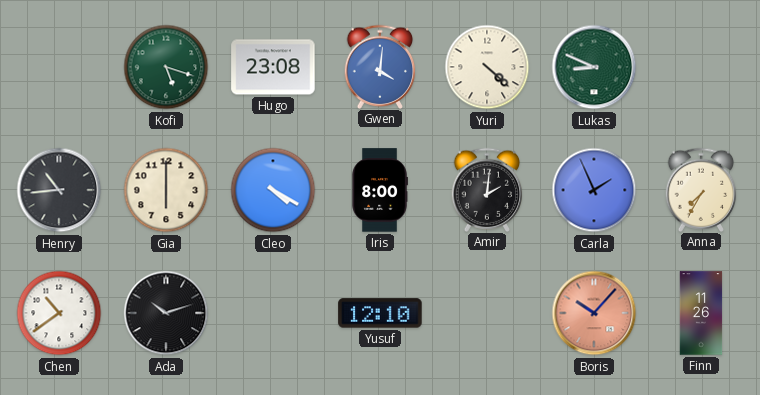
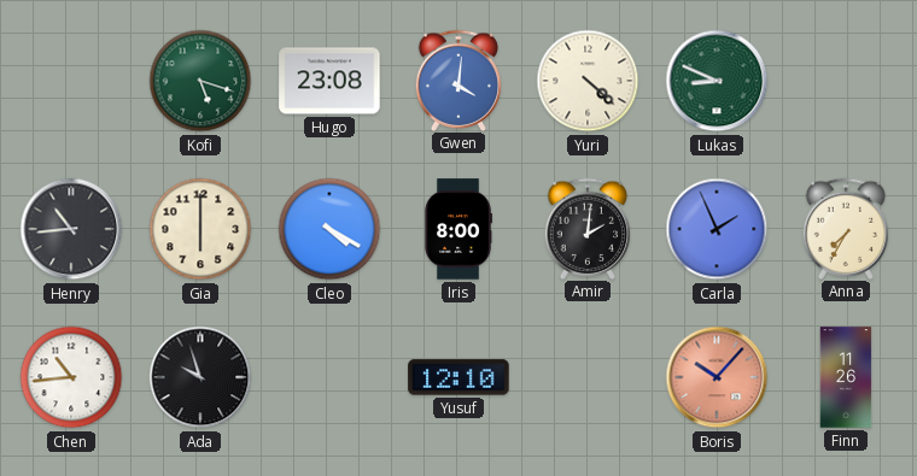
Chen: 10:39 -> 10:44 (71, 377)
Ada: 10:12 -> 9:57 (200, 377)
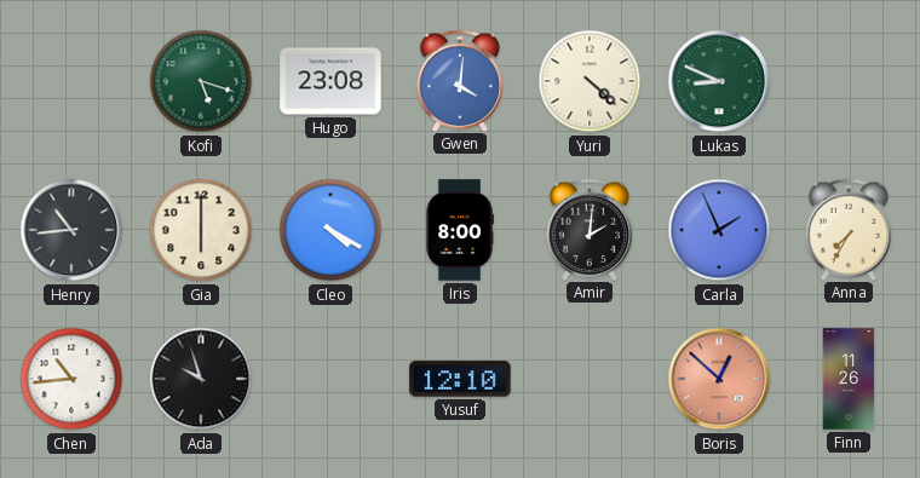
Boris: 10:07 -> 12:52 (719, 379)
